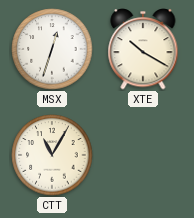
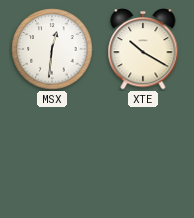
MSX: 12:33 -> 12:31 (52, 49)
CTT: 11:05 -> none (52, 155)
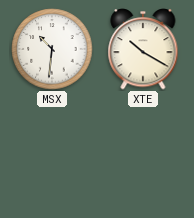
MSX: 12:31 -> 10:31 (52, 49)
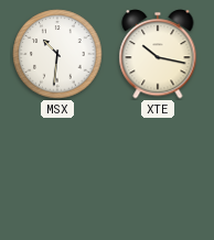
XTE: 10:20 -> 10:17 (158, 54)
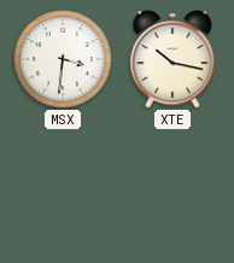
MSX: 10:31 -> 3:31 (63, 59)
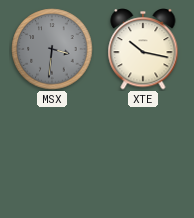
MSX dial: white -> grey (52, 49)
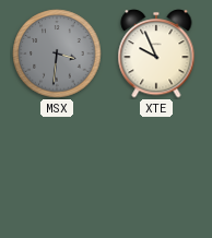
XTE: 10:17 -> 9:56 (156, 53)
